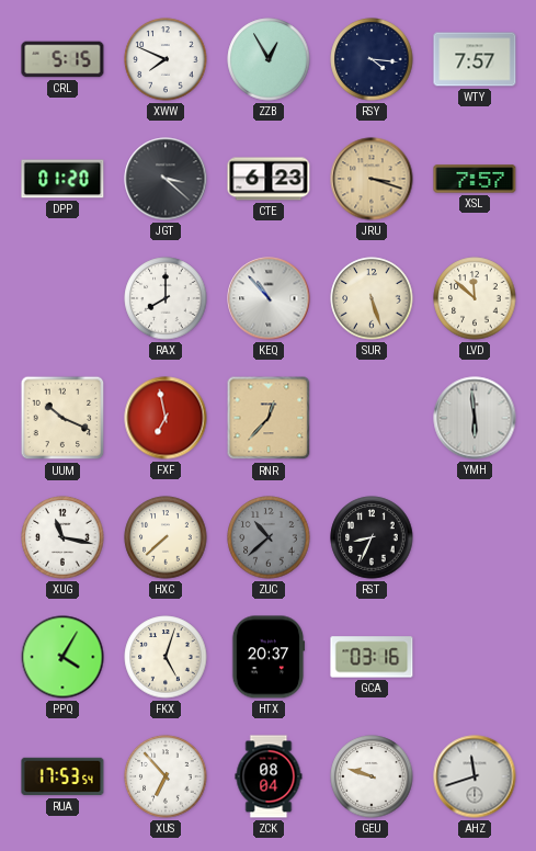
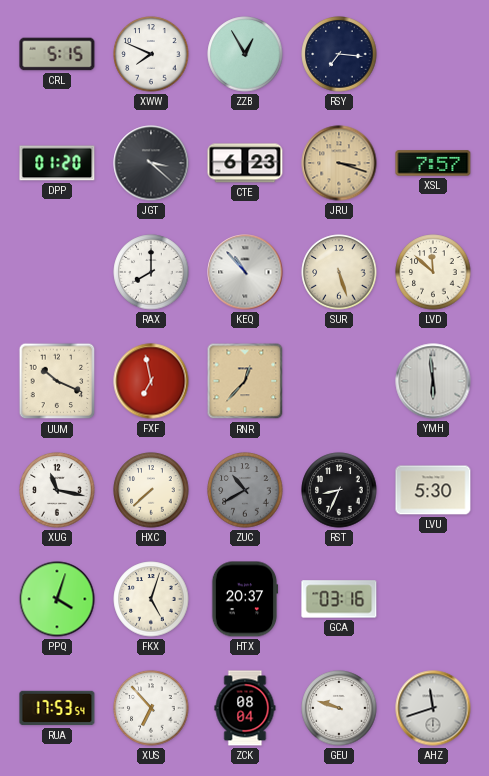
RSY: 4:16 -> 7:16 (339, 54)
WTY: 7:57 -> none (475, 59)
ZUC: 10:38 -> 10:40 (245, 490)
LVU: none -> 5:30 (433, 490)
PPQ: 4:05 -> 4:03 (57, 599)
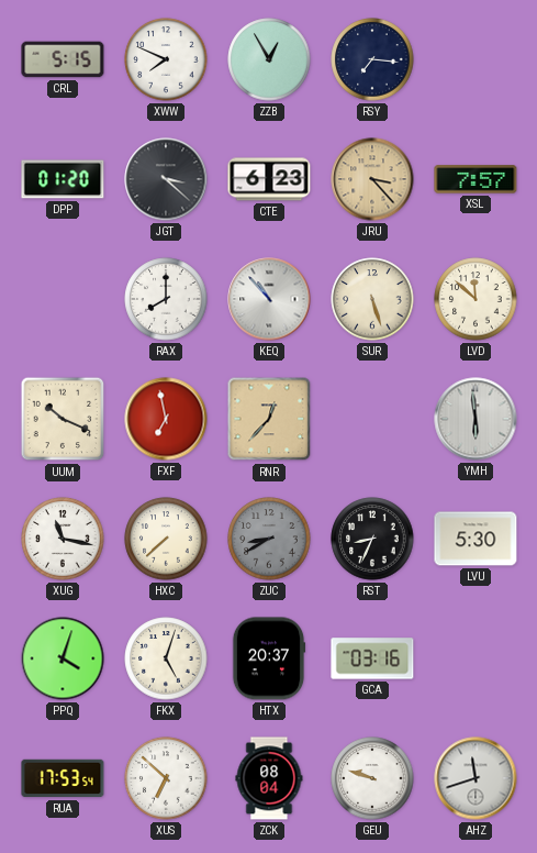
JRU: 3:18 -> 3:23 (372, 179)
ZUC: 10:40 -> 8:40 (269, 539)
XUS: 6:53 -> 6:52 (166, 778)
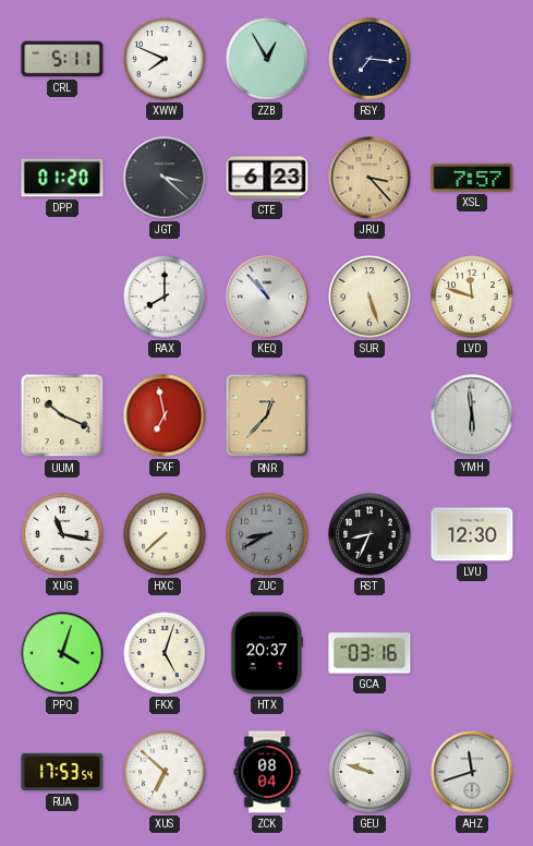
CRL: 5:15 -> 5:11 (62, 59)
LVD: 11:52 -> 11:48 (472, 297)
LVU: 5:30 -> 12:30 (472, 534)
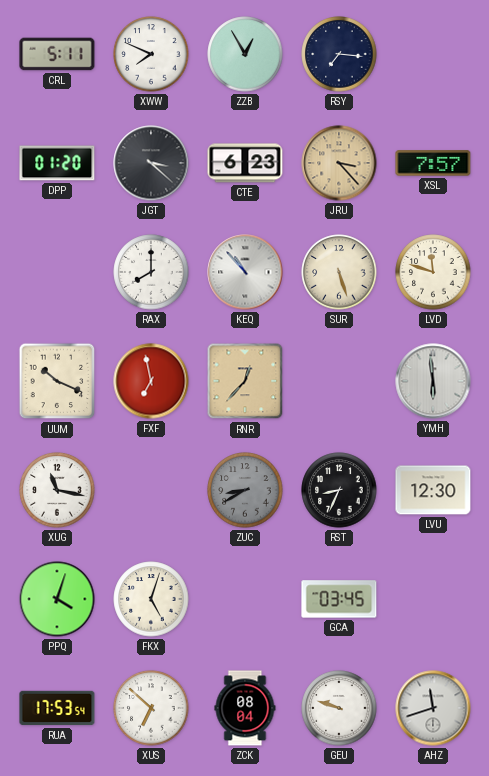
HXC: 7:38 -> none (165, 534)
HTX: 20:37 -> none (267, 653)
GCA: 03:16 -> 03:45 (339, 599)
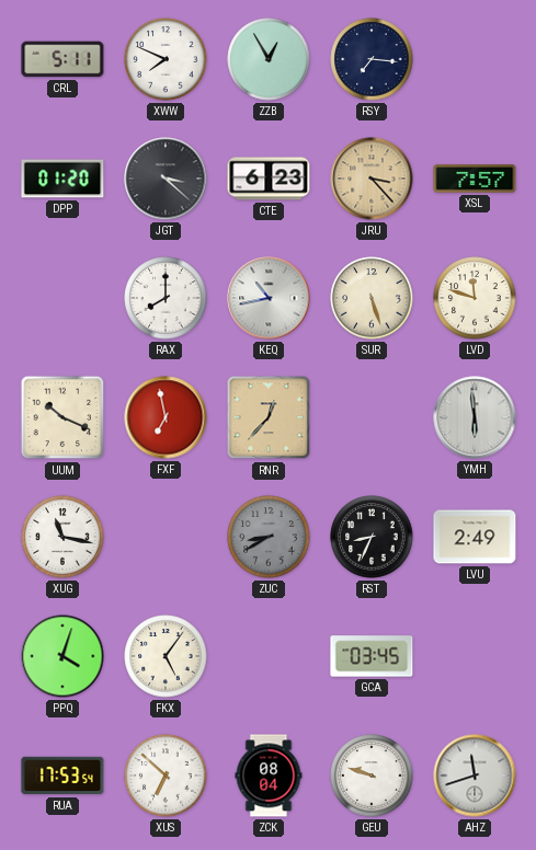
KEQ: 10:53 -> 10:43 (269, 298)
LVU: 12:30 -> 2:49 (475, 537)
FKX: 5:03 -> 5:06 (166, 656)
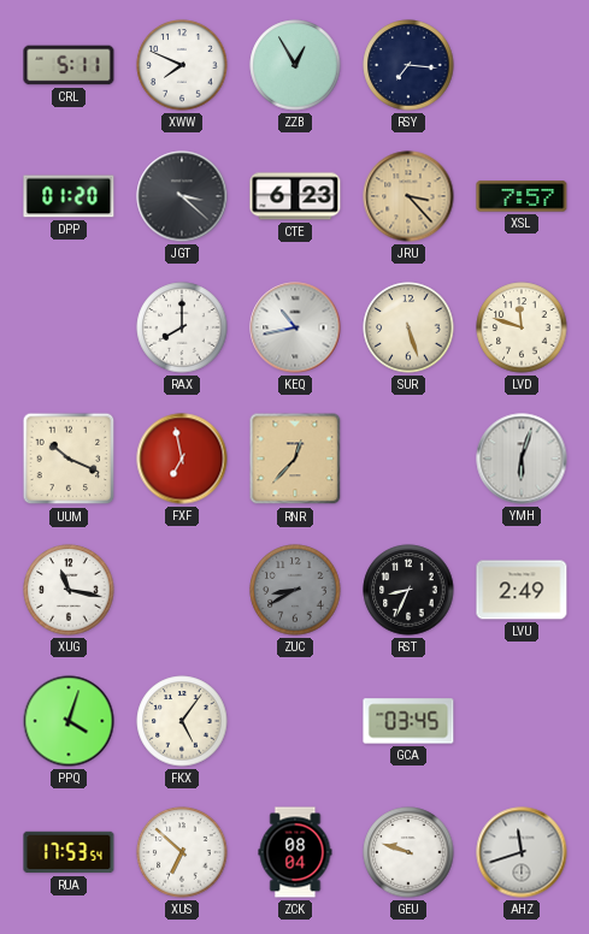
YMH: 5:59 -> 6:03 (522, 459)
